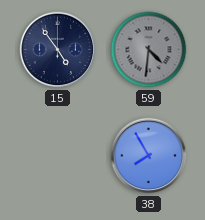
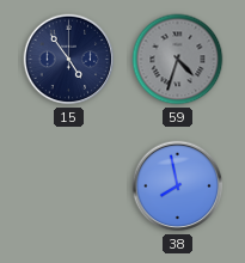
59: 4:31 -> 4:33 (178, 60)
38: 7:55 -> 7:58 (178, 186)
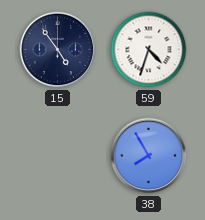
59 dial: grey -> white (149, 50)
38: 7:58 -> 7:55 (149, 156)
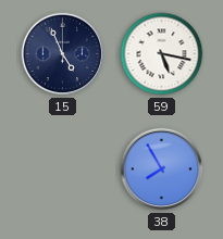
15: 4:54 -> 4:56 (63, 54)
59: 4:33 -> 5:17 (162, 54)
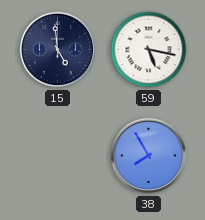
15: 4:56 -> 4:59 (58, 50)
